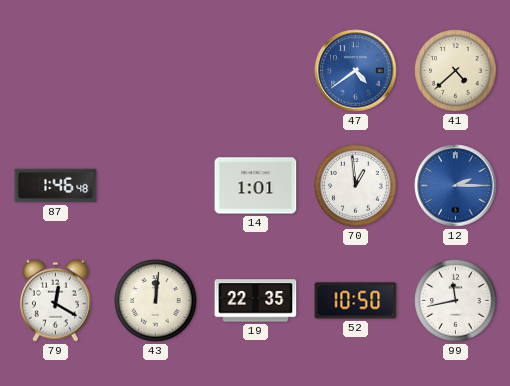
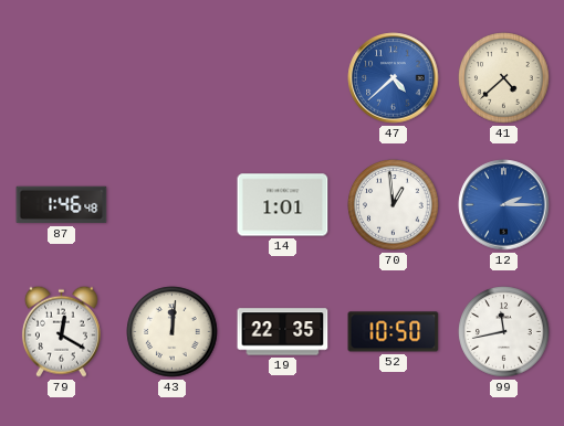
47: 4:39 -> 4:38 (394, 78)
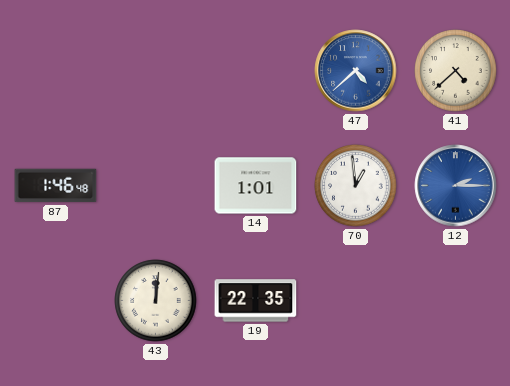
79: 12:20 -> none (61, 331)
52: 10:50 -> none (394, 332)
99: 11:43 -> none (504, 332)
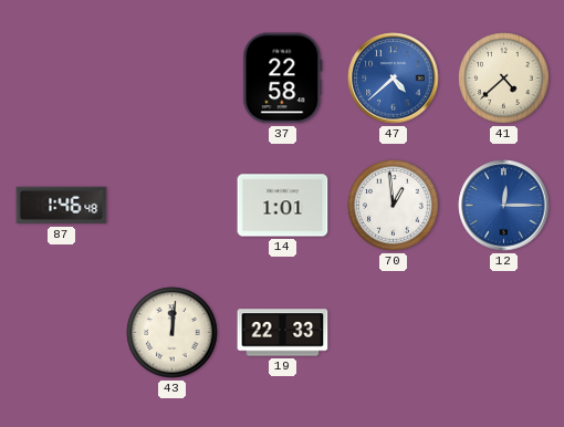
37: none -> 22:58 (283, 79)
12: 2:15 -> 12:15 (504, 206)
19: 22:35 -> 22:33 (283, 333)
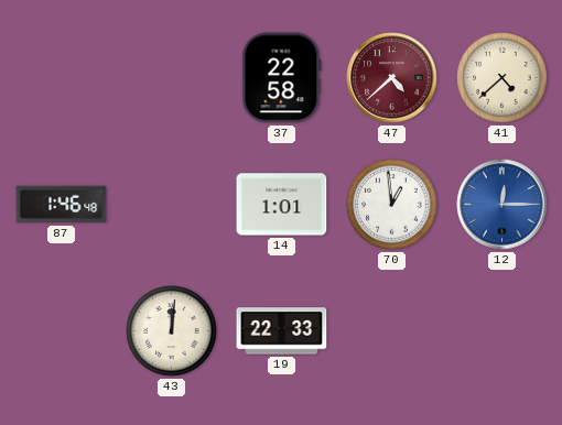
47 dial: blue -> burgundy (392, 78)
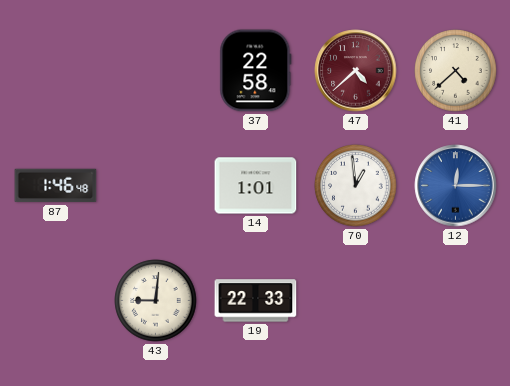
43: 12:01 -> 9:01 (156, 301)
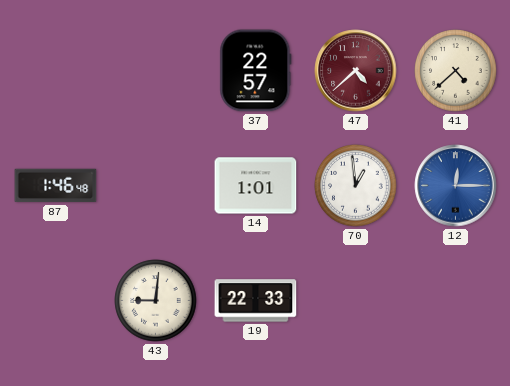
37: 22:58 -> 22:57 (256, 71)
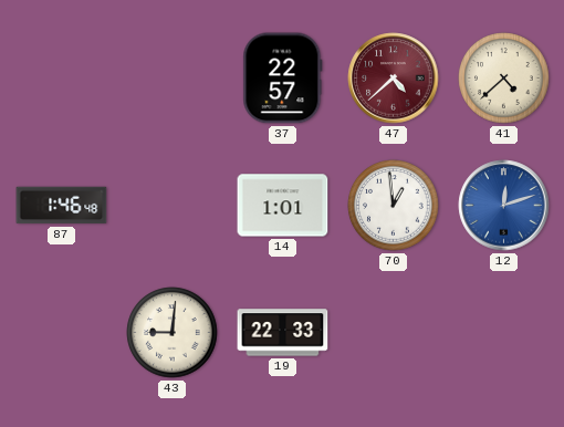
12: 12:15 -> 12:12 (504, 206)
